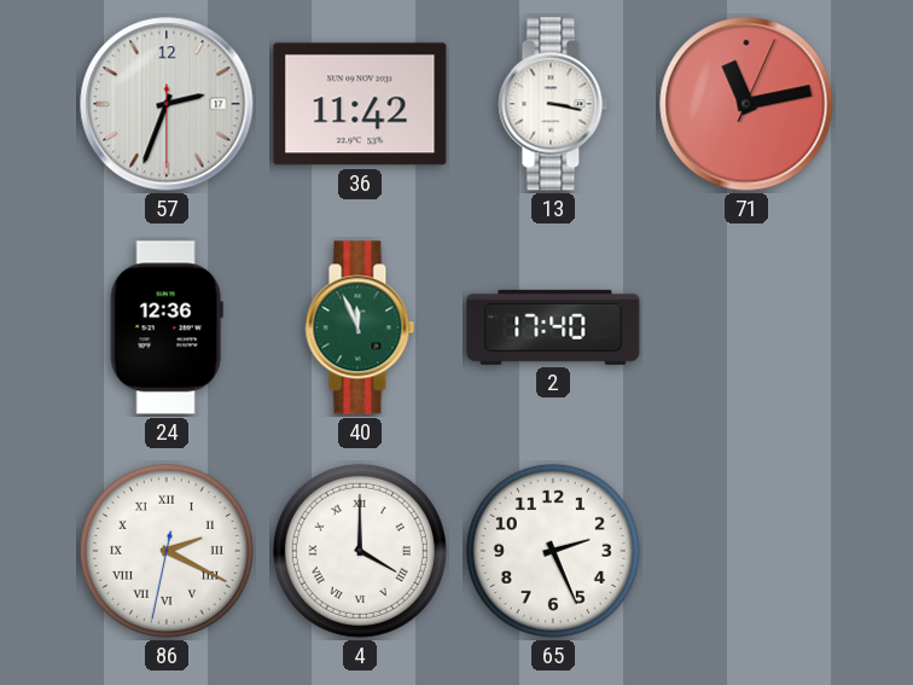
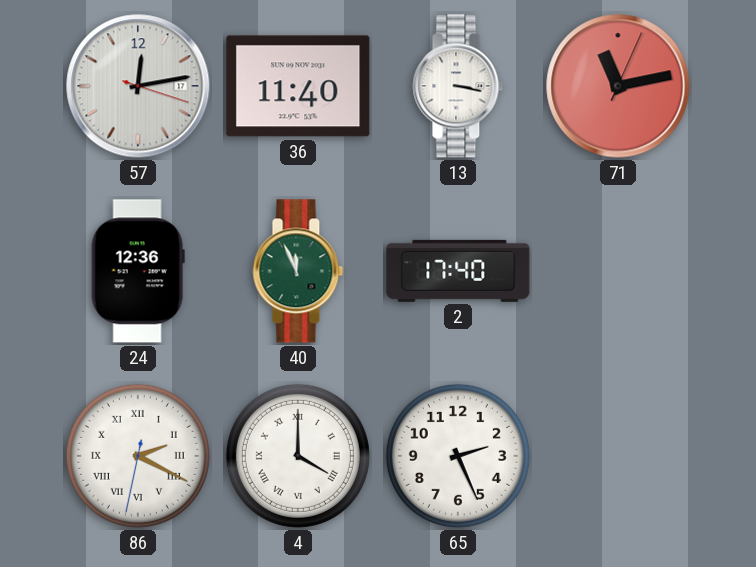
57: 2:33 -> 12:13 (138, 86)
36: 11:42 -> 11:40 (298, 86)
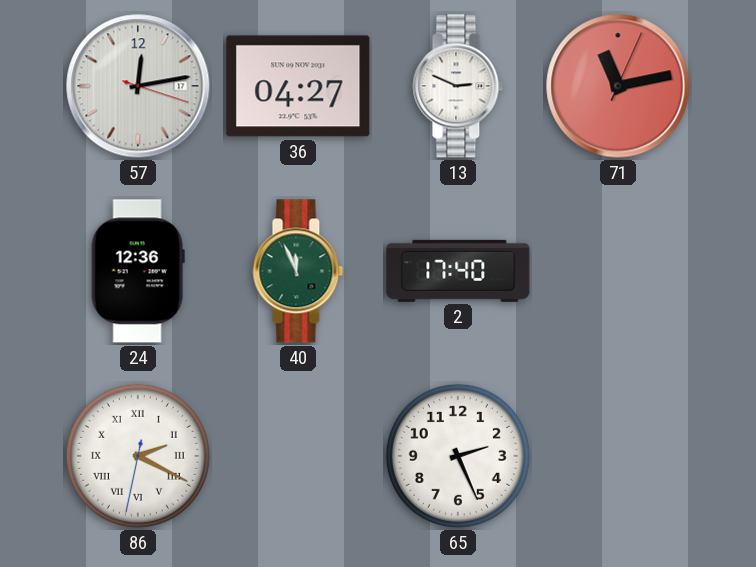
36: 11:40 -> 04:27 (298, 86)
13: 3:17 -> 2:49 (458, 86)
4: 4:00 -> none (298, 456)
